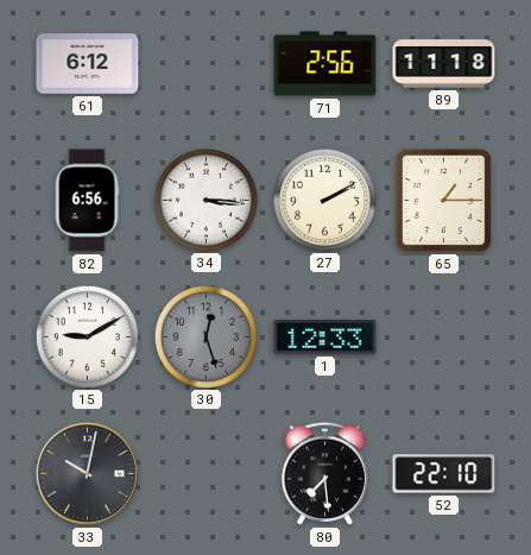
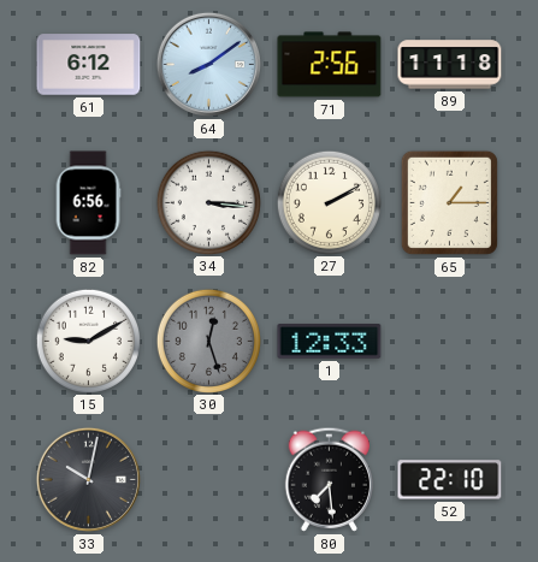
64: none -> 8:09 (208, 64)
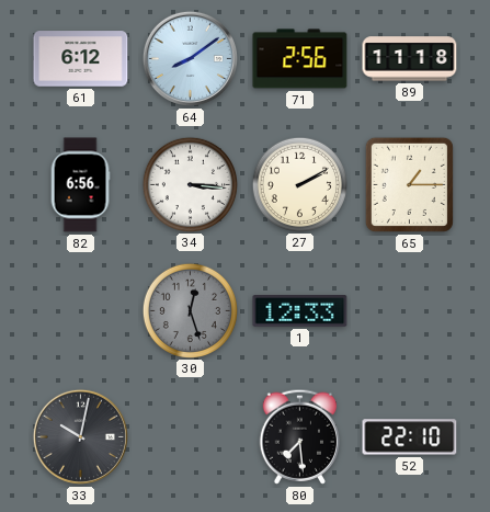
15: 9:10 -> none (88, 341)
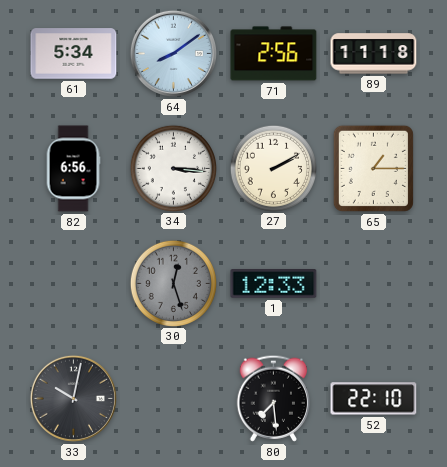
61: 6:12 -> 5:34 (74, 54)
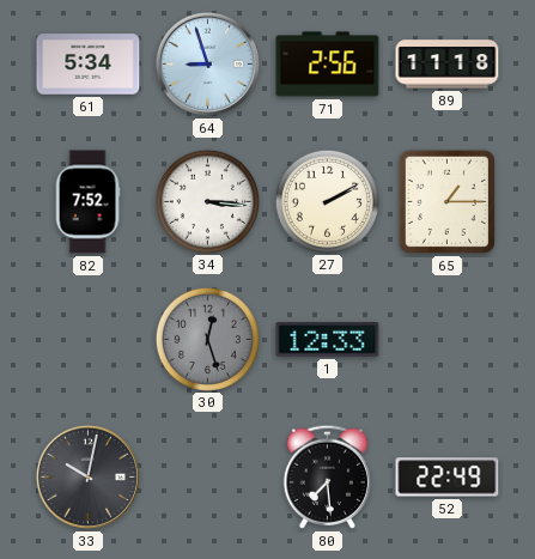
64: 8:09 -> 8:57 (207, 63)
82: 6:56 -> 7:52 (87, 202)
52: 22:10 -> 22:49 (448, 478)
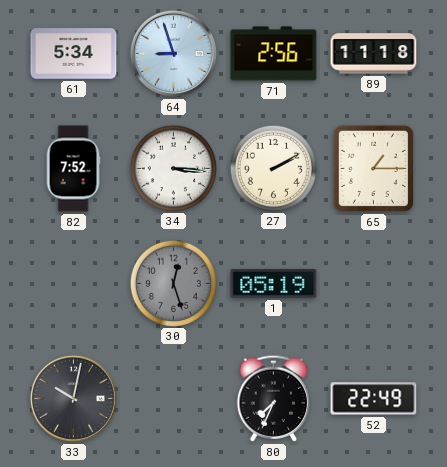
1: 12:33 -> 05:19 (274, 284)
80: 7:29 -> 7:34 (273, 398)
